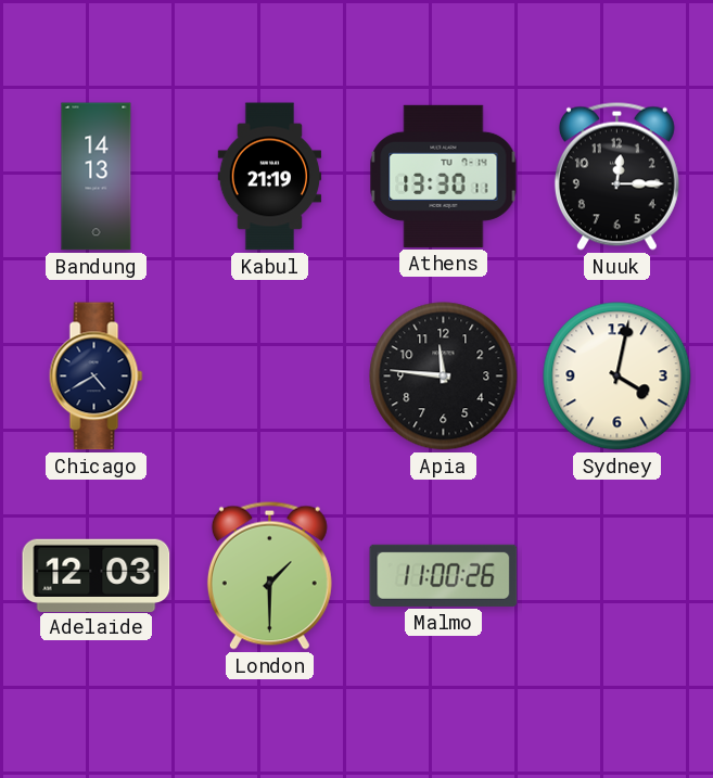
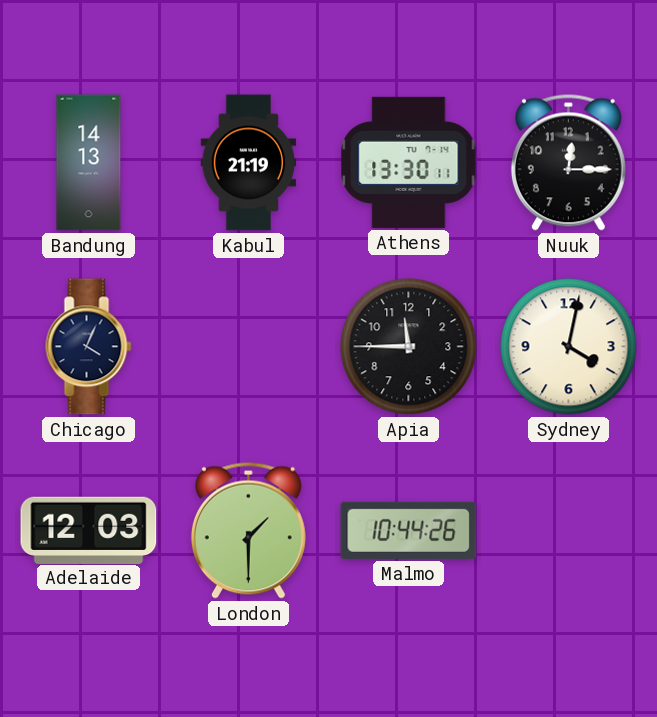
Chicago: 4:40 -> 4:04 (89, 347)
Apia: 11:46 -> 11:45 (409, 347)
Malmo: 11:00 -> 10:44 (409, 530)
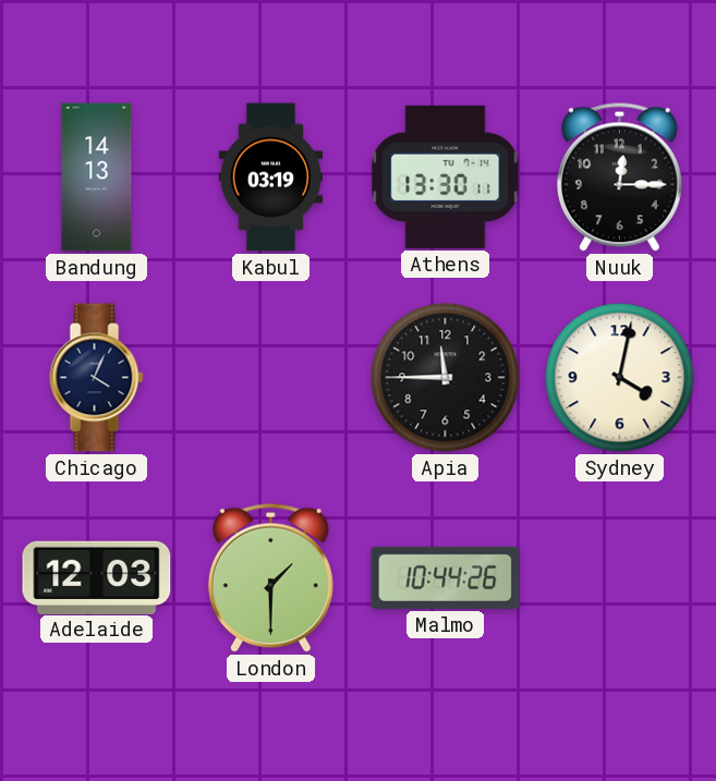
Kabul: 21:19 -> 03:19 (271, 178)
